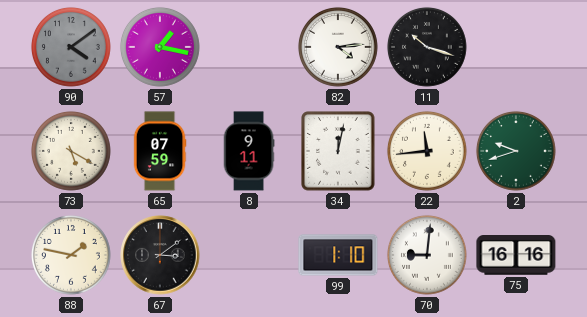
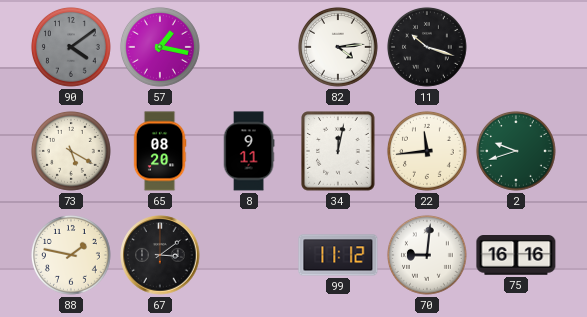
65: 07:59 -> 08:20 (160, 151)
99: 1:10 -> 11:12 (338, 255)
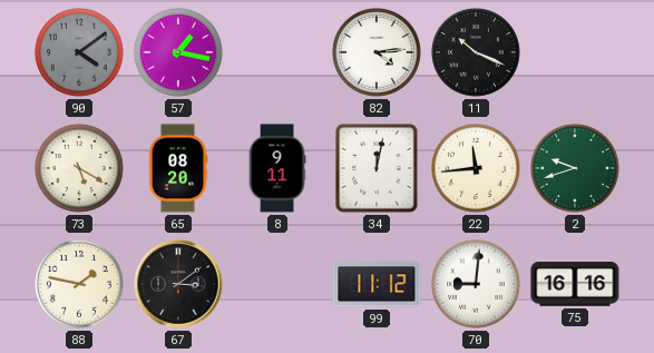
11: 10:18 -> 10:19 (476, 52)
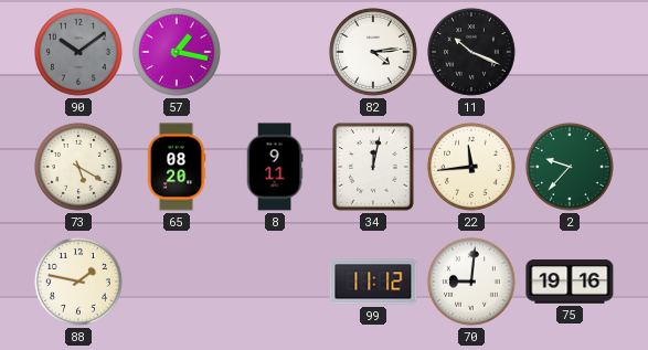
90: 4:09 -> 10:09 (78, 52)
2: 9:42 -> 9:37 (570, 167)
67: 3:09 -> none (178, 284)
75: 16:16 -> 19:16 (570, 283)
